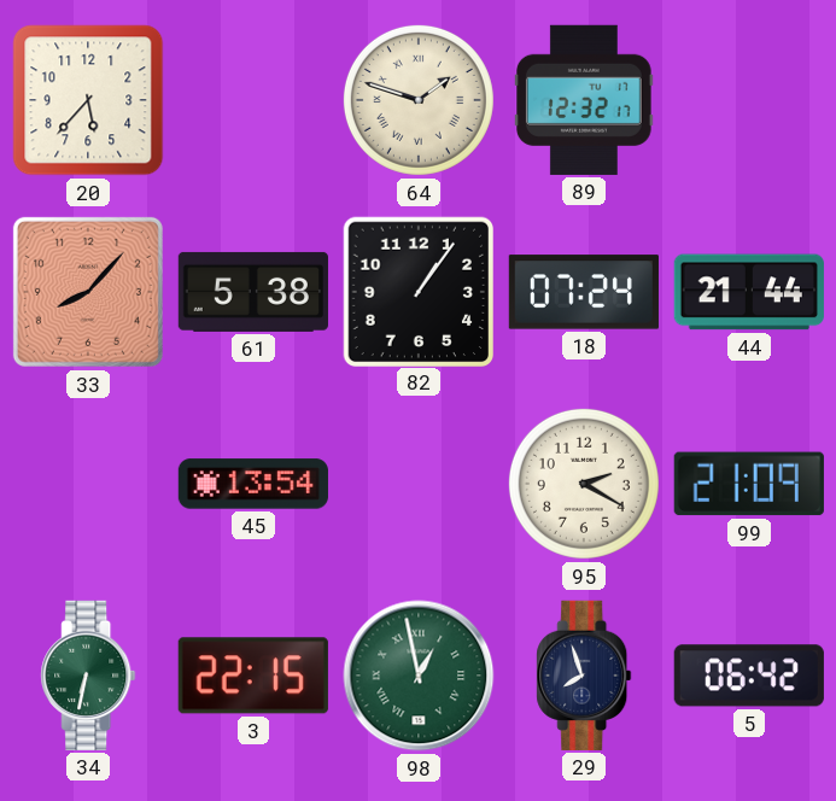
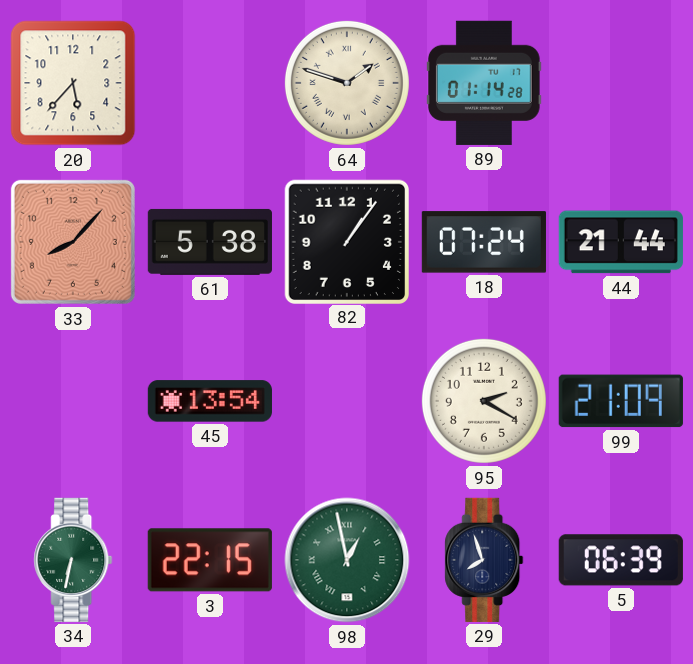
89: 12:32 -> 01:14 (484, 83)
5: 06:42 -> 06:39 (621, 560)
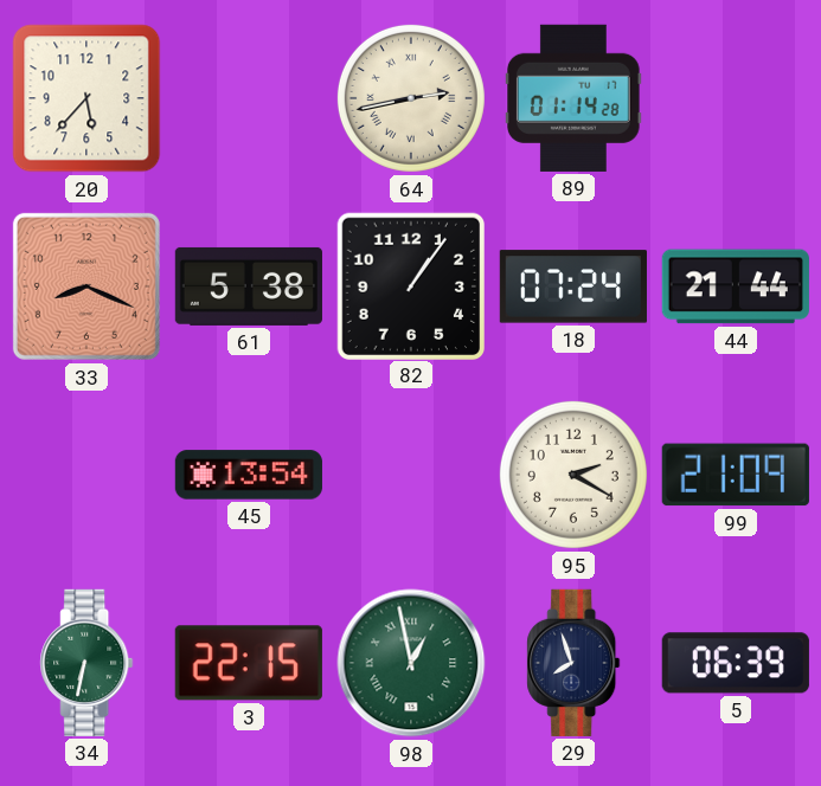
64: 1:48 -> 2:43 (411, 98)
33: 8:07 -> 8:19 (86, 286)
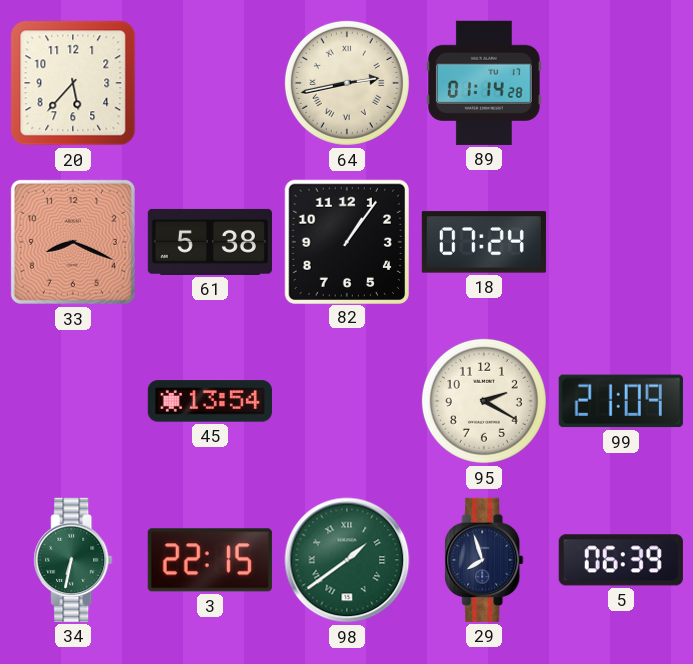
44: 21:44 -> none (736, 286)
98: 12:58 -> 1:39 (347, 560)
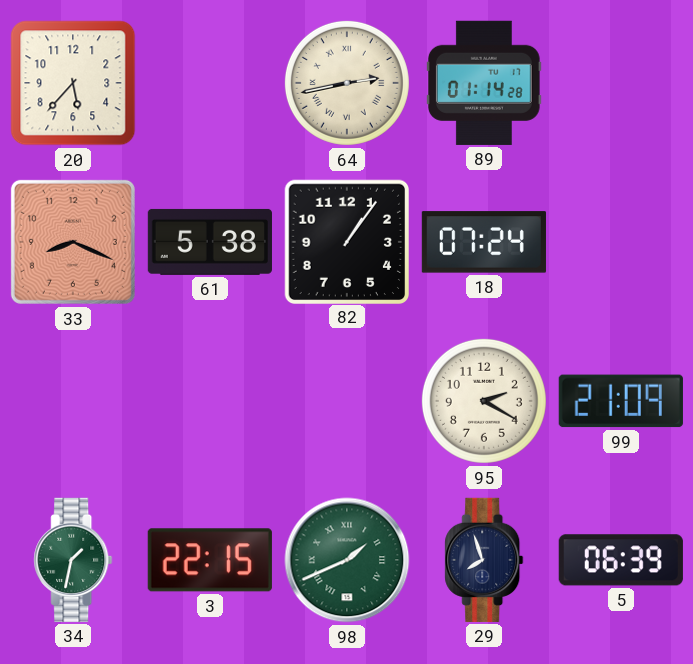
45: 13:54 -> none (210, 401)
34: 6:32 -> 1:32 (73, 560)
98: 1:39 -> 1:41 (347, 560)
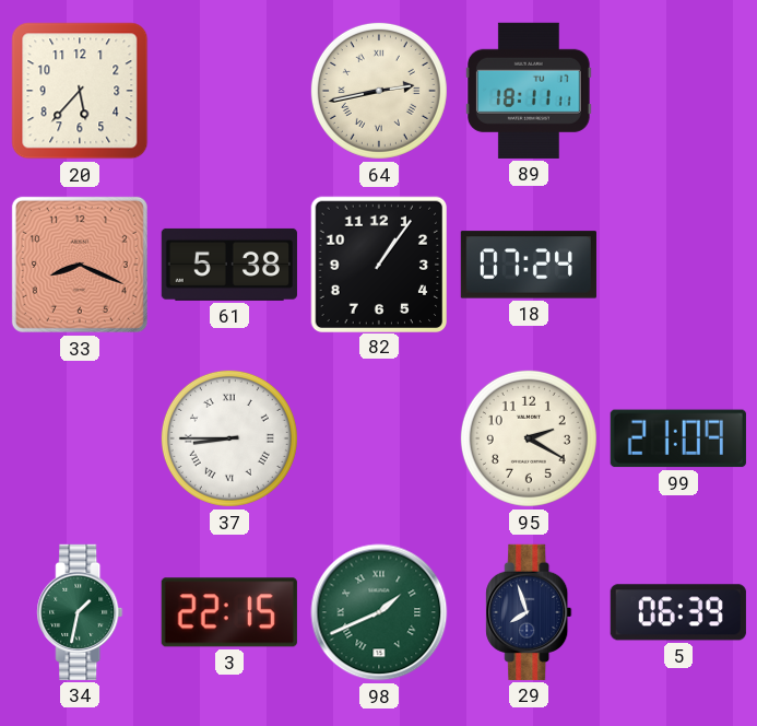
89: 01:14 -> 18:11 (529, 91)
37: none -> 8:45 (229, 438)
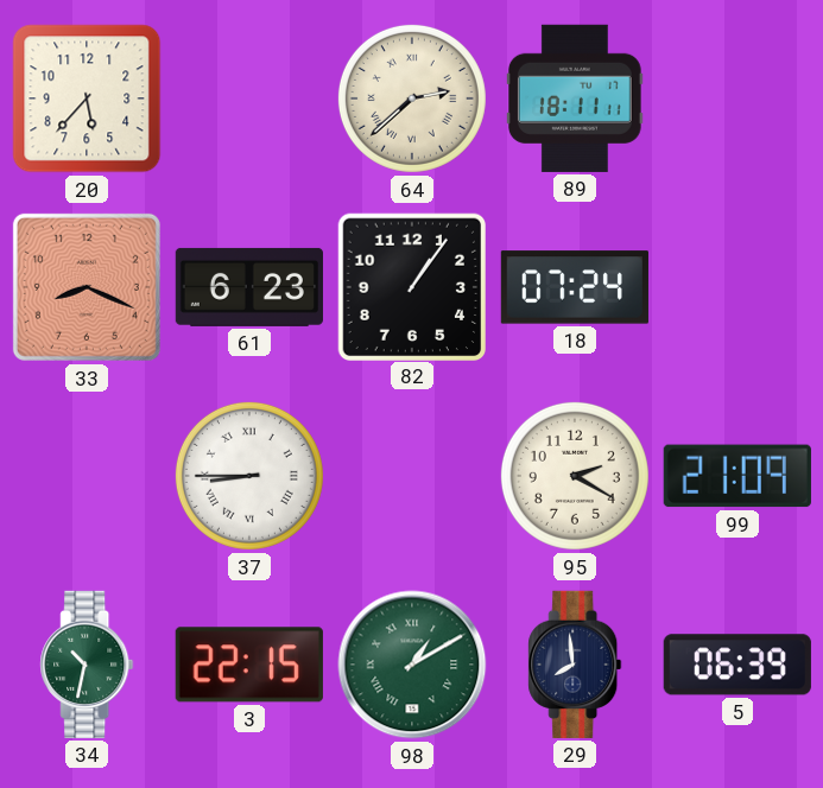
64: 2:43 -> 2:38 (412, 99)
61: 5:38 -> 6:23 (249, 287)
34: 1:32 -> 10:32 (87, 665)
98: 1:41 -> 1:10 (412, 665)
29: 7:57 -> 7:59 (575, 665)
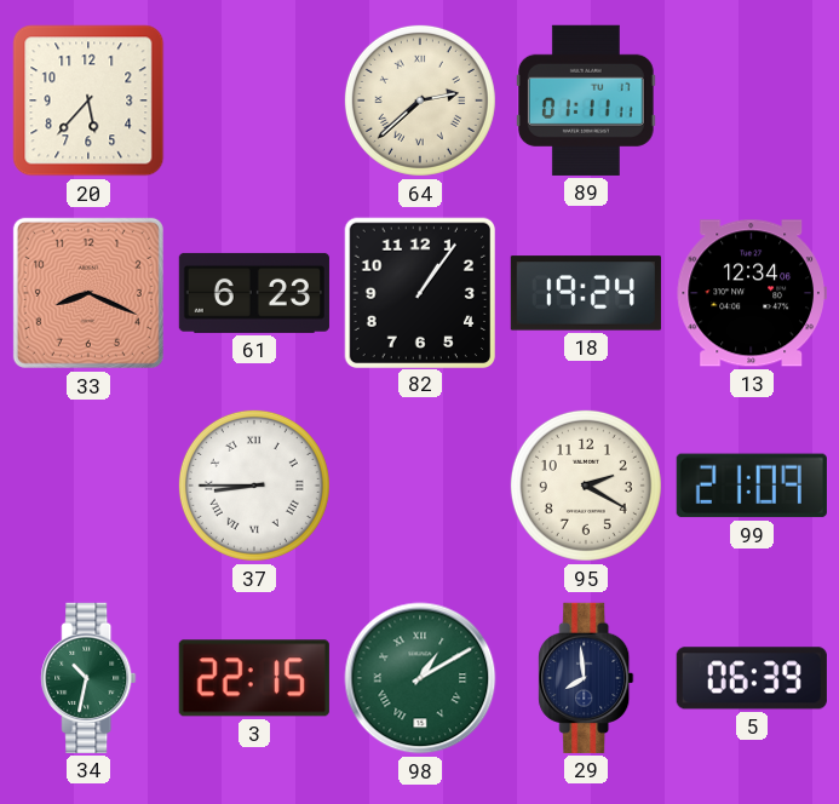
89: 18:11 -> 01:11 (586, 100)
18: 07:24 -> 19:24 (586, 293)
13: none -> 12:34 (752, 293)
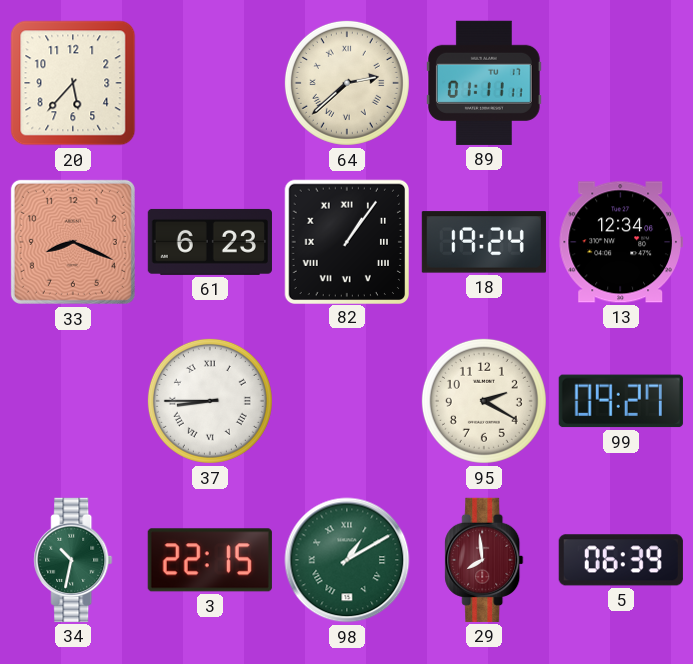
82 numerals: Arabic -> Roman (346, 241)
99: 21:09 -> 09:27 (621, 401)
29 dial: navy -> burgundy (484, 560)
